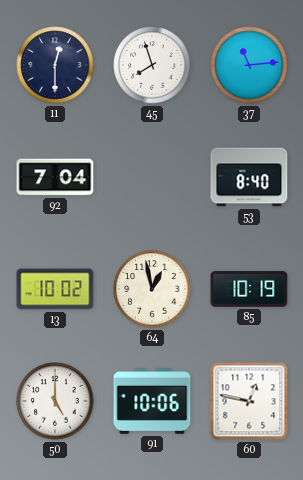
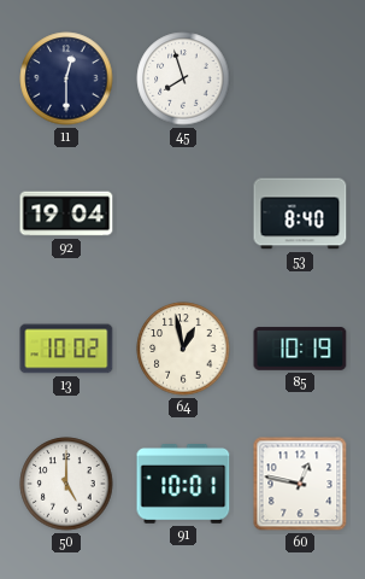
37: 11:14 -> none (249, 65)
92: 7:04 -> 19:04 (66, 214)
91: 10:06 -> 10:01 (183, 485)
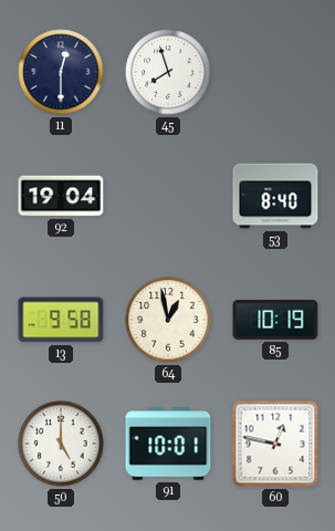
13: 10:02 -> 9:58 (61, 320)
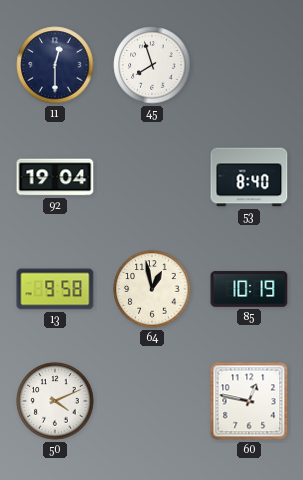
50: 5:00 -> 4:11 (55, 401)
91: 10:01 -> none (168, 445)
